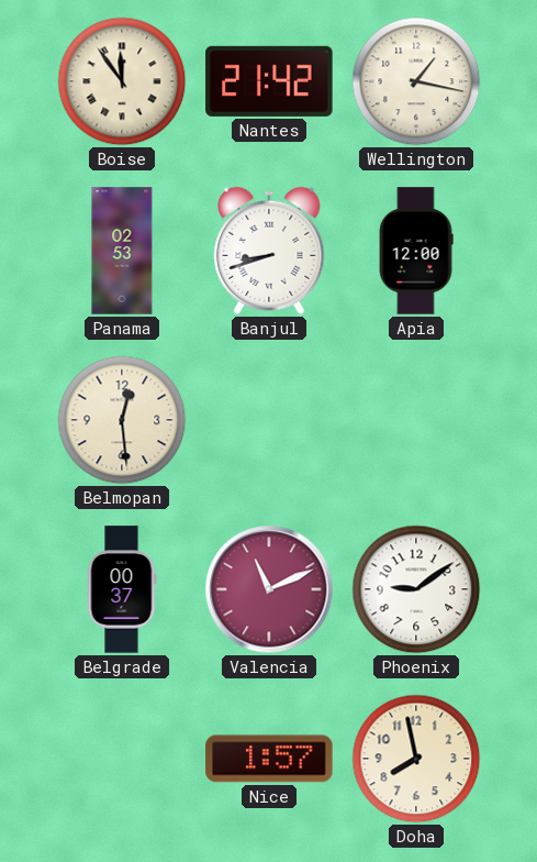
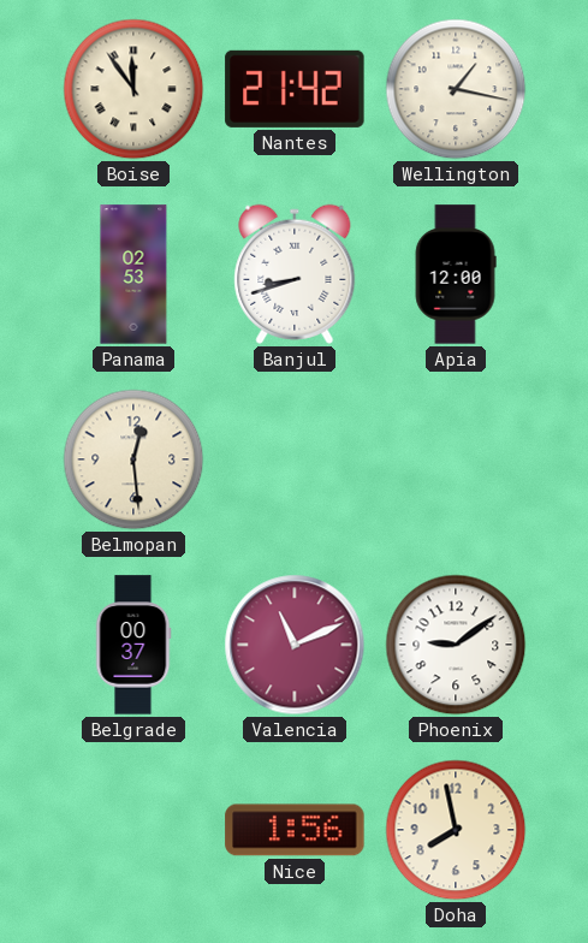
Nice: 1:57 -> 1:56 (295, 830)
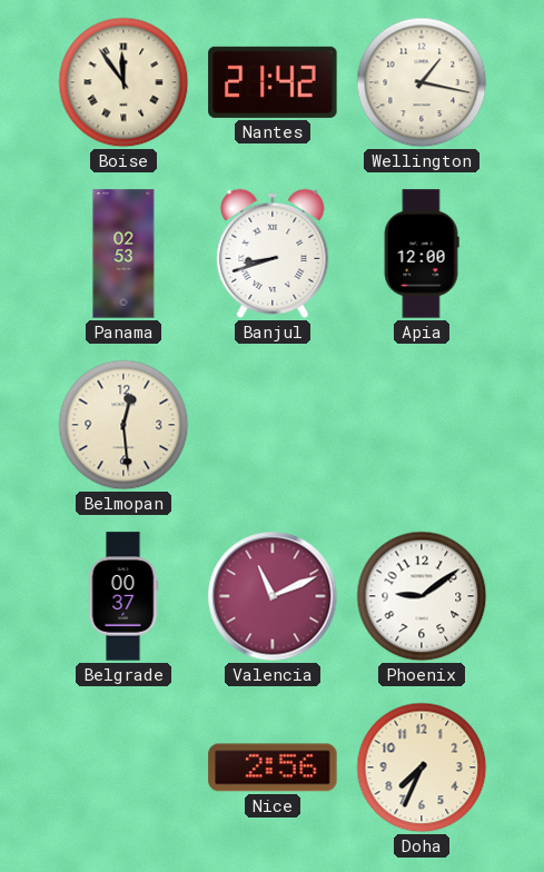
Nice: 1:56 -> 2:56 (273, 767)
Doha: 7:58 -> 7:34 (422, 767)
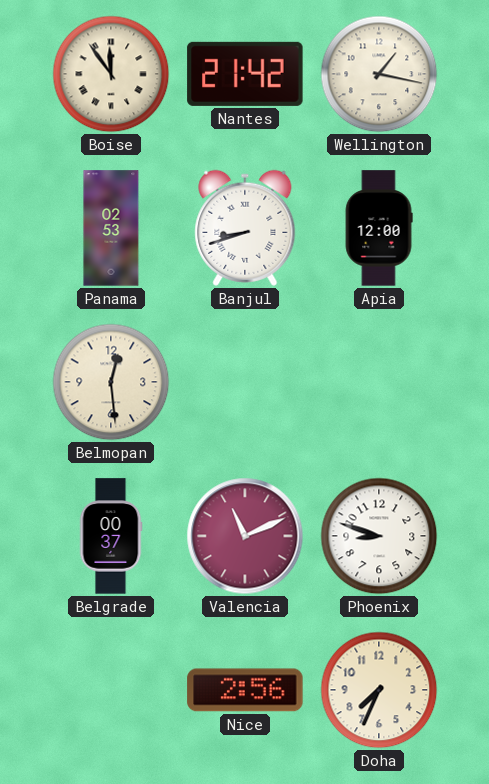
Phoenix: 9:09 -> 8:48 (379, 536)
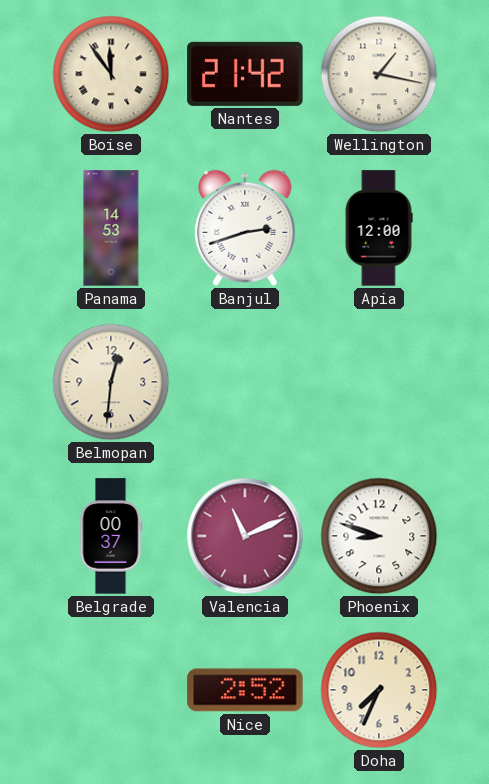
Panama: 02:53 -> 14:53 (111, 228)
Banjul: 8:42 -> 2:42 (245, 228)
Belmopan: 12:29 -> 12:31 (111, 382)
Nice: 2:56 -> 2:52 (245, 690)
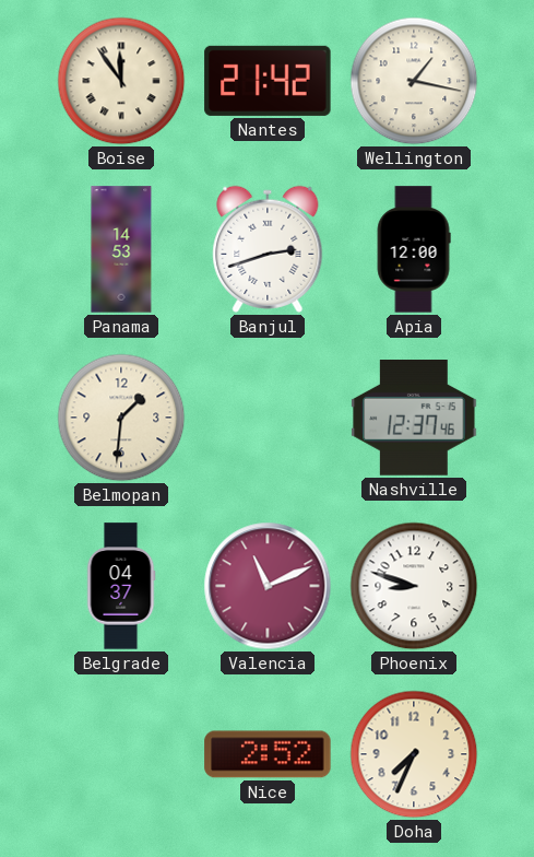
Belmopan: 12:31 -> 1:31 (121, 418)
Nashville: none -> 12:37 (414, 419)
Belgrade: 00:37 -> 04:37 (121, 586)
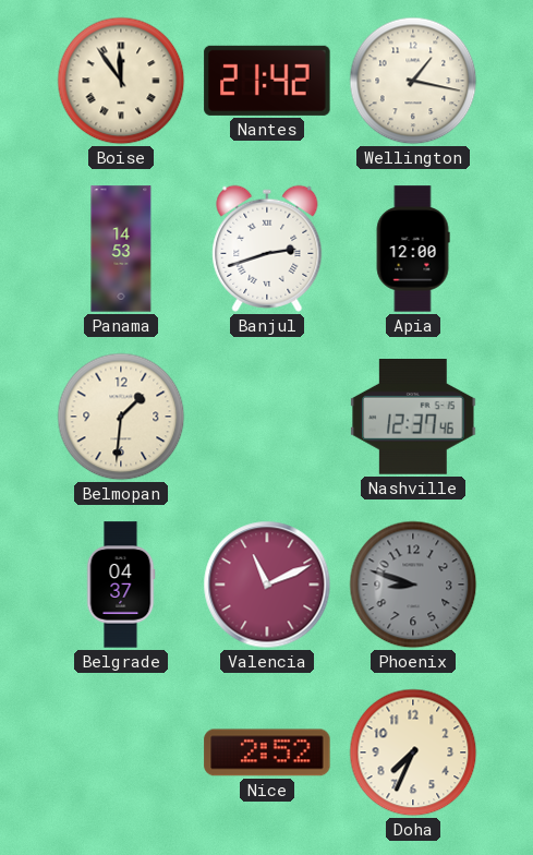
Phoenix dial: white -> grey (413, 585)
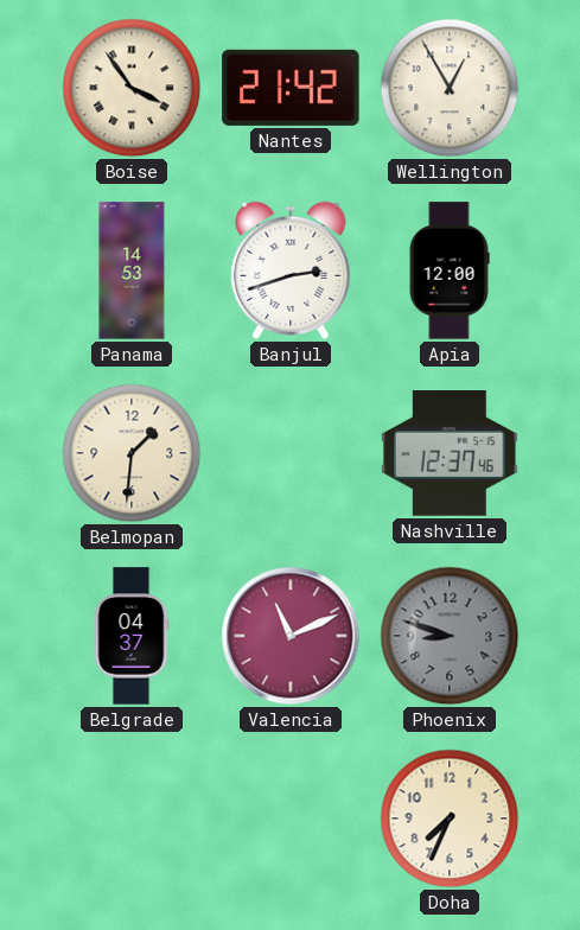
Boise: 11:54 -> 3:54 (132, 88)
Wellington: 1:17 -> 12:55 (450, 88)
Nice: 2:52 -> none (267, 752)
